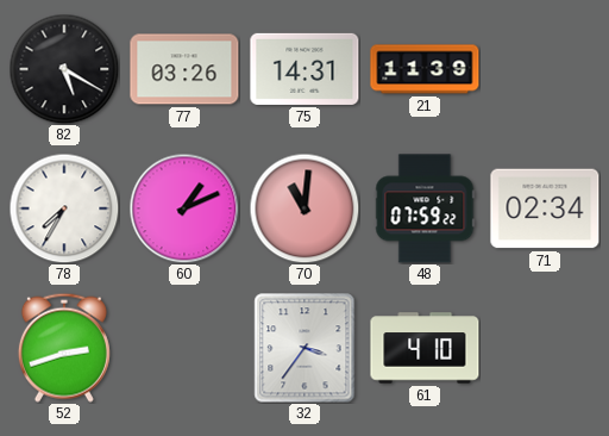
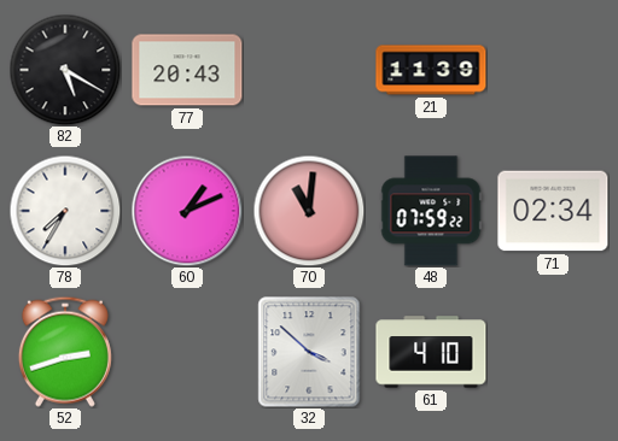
77: 03:26 -> 20:43 (187, 70)
75: 14:31 -> none (304, 69)
32: 3:36 -> 3:52 (309, 352)
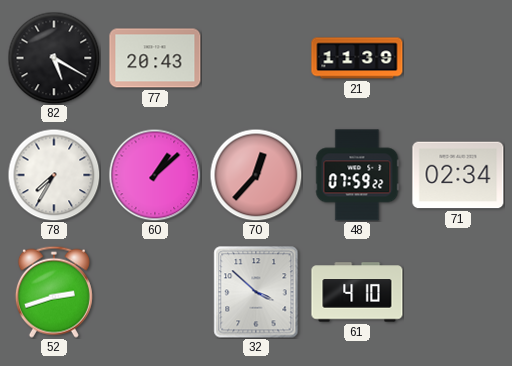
60: 1:11 -> 1:08 (155, 175)
70: 11:01 -> 12:37 (256, 175)
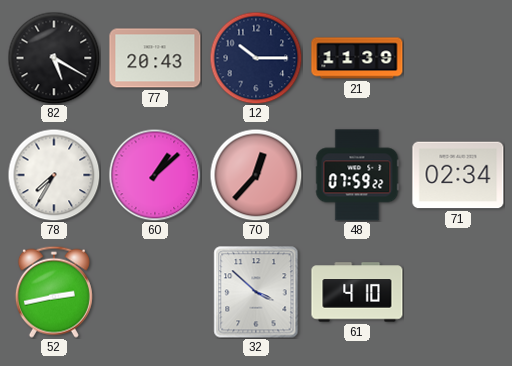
12: none -> 10:15 (256, 58)
52: 2:42 -> 2:43 (54, 292)
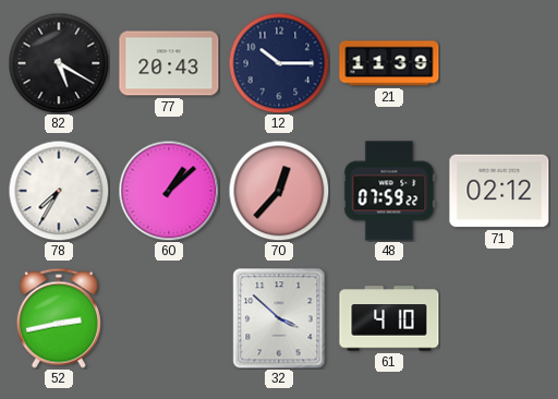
71: 02:34 -> 02:12 (499, 191)
